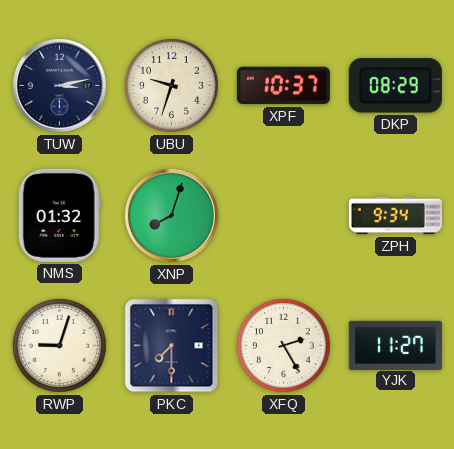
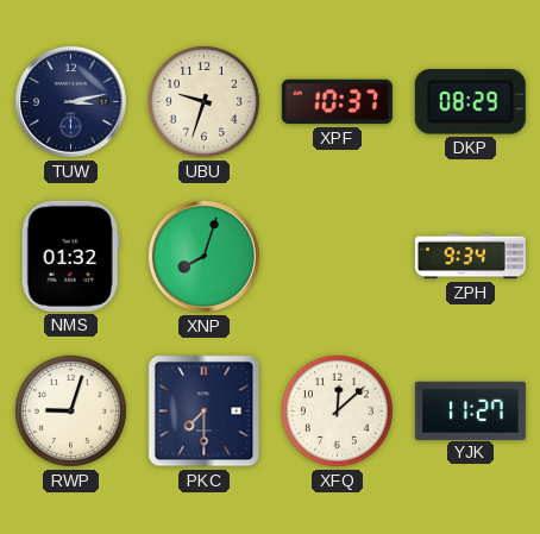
XFQ: 2:25 -> 12:08 (338, 412)
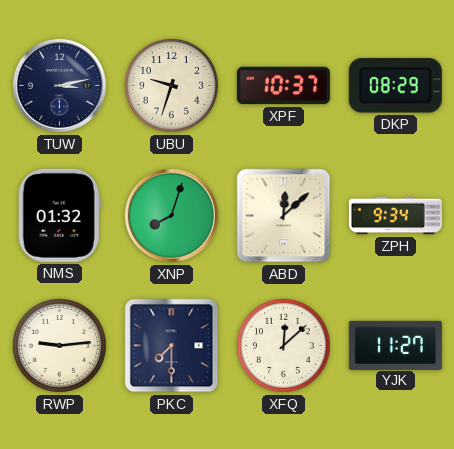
ABD: none -> 12:08 (284, 216)
RWP: 9:03 -> 9:14 (60, 346)
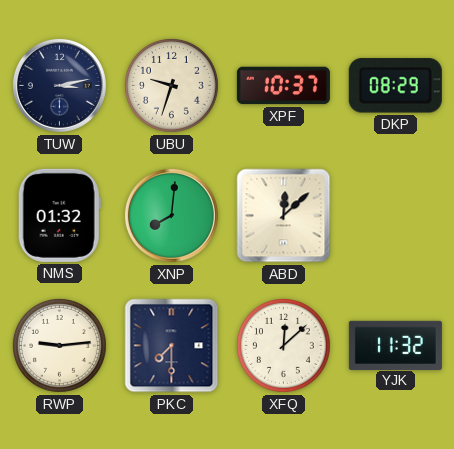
XNP: 8:03 -> 8:01 (171, 215)
ZPH: 9:34 -> none (395, 216)
YJK: 11:27 -> 11:32 (395, 345)
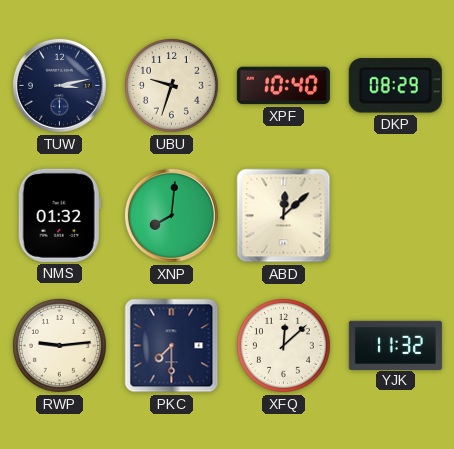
XPF: 10:37 -> 10:40 (283, 86)
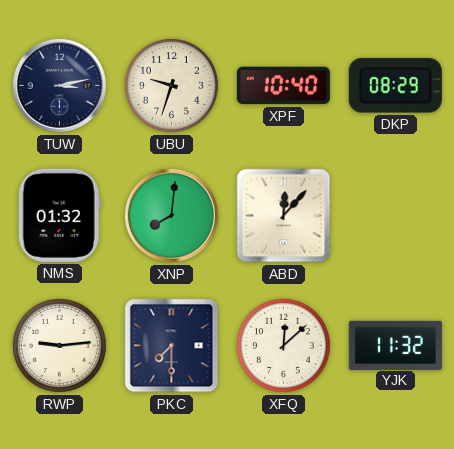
ABD: 12:08 -> 12:07 (284, 216)
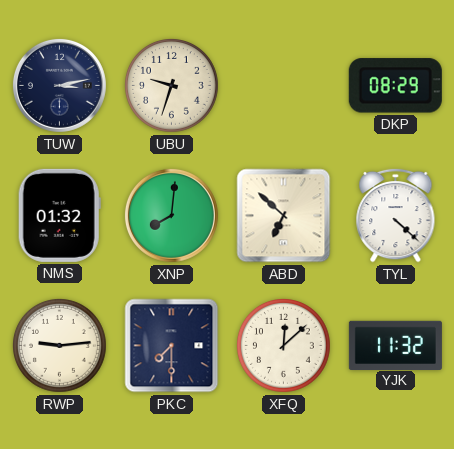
XPF: 10:40 -> none (283, 86)
ABD: 12:07 -> 6:52 (284, 216)
TYL: none -> 4:22 (396, 215)
